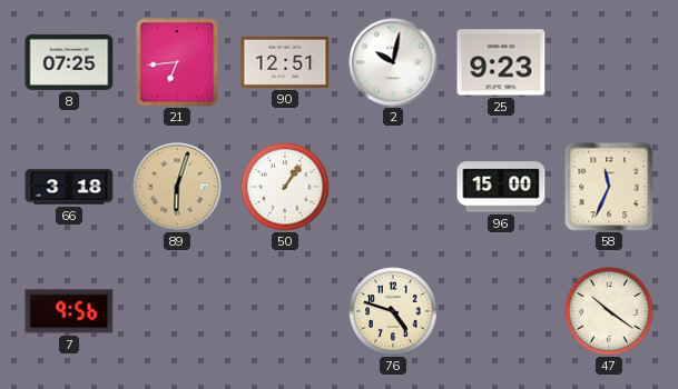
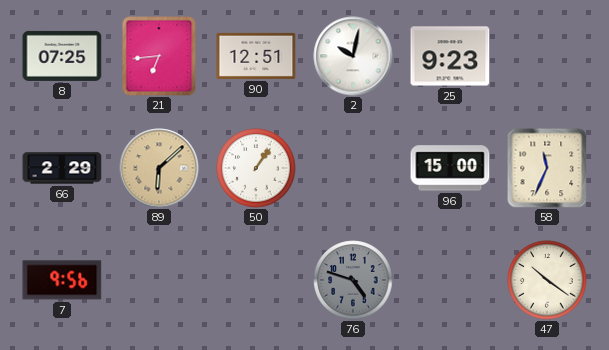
66: 3:18 -> 2:29 (62, 168)
89: 6:03 -> 6:08 (159, 168)
76 dial: cream -> grey (353, 280)
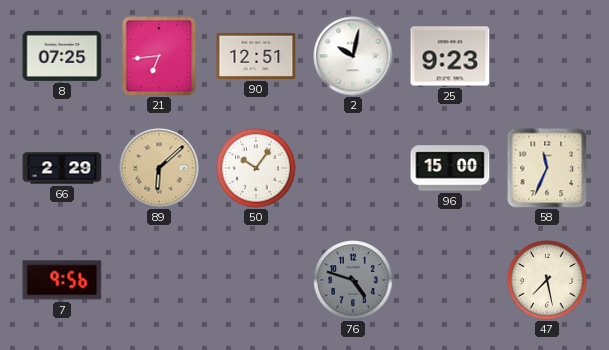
50: 1:06 -> 10:06 (256, 168)
47: 10:21 -> 7:28 (547, 280)
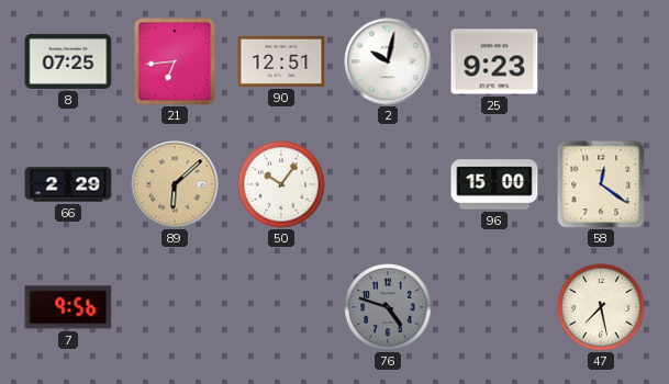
58: 11:34 -> 12:21 (601, 184)
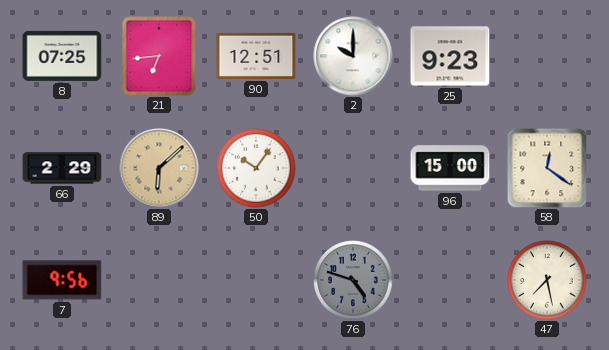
2: 10:02 -> 10:00 (353, 56)
